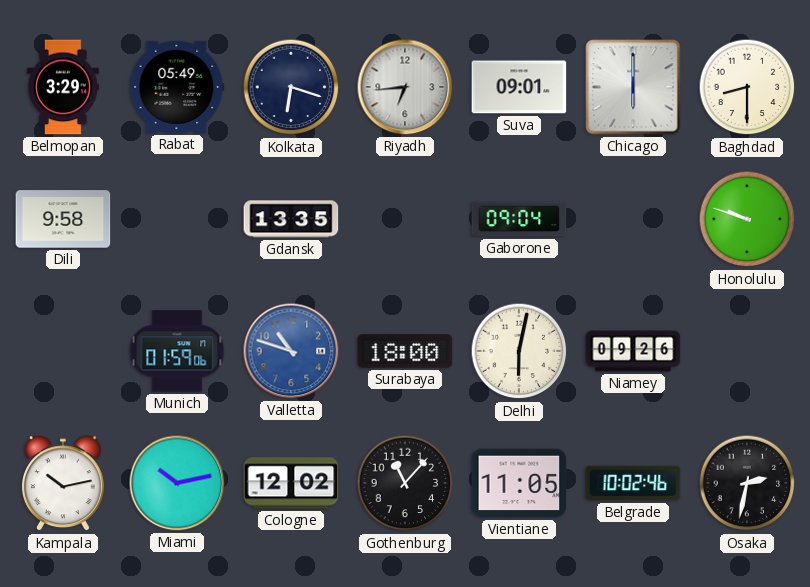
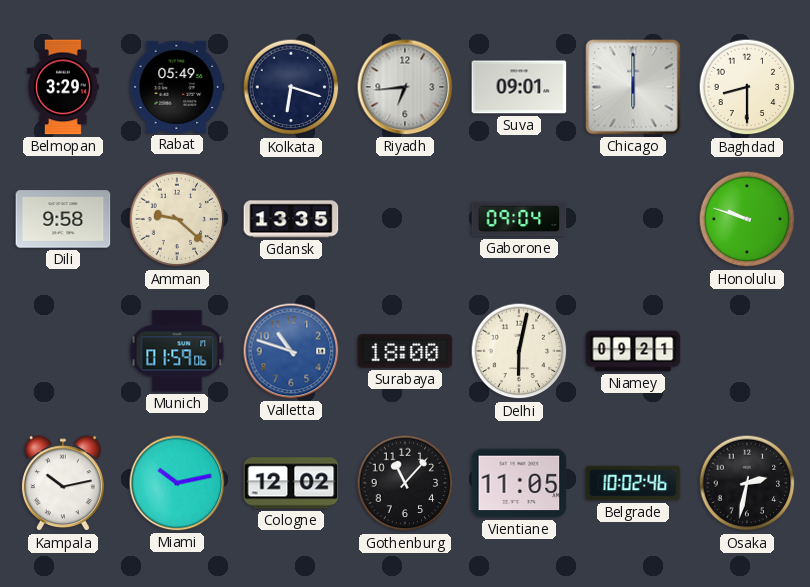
Amman: none -> 9:22 (177, 219)
Niamey: 09:26 -> 09:21 (633, 351)
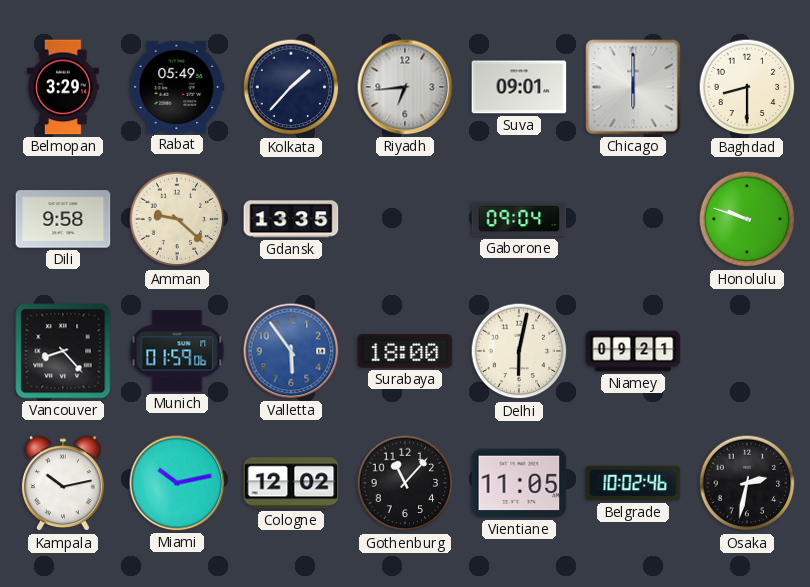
Kolkata: 6:18 -> 1:37 (291, 87)
Vancouver: none -> 8:23 (63, 351)
Valletta: 10:48 -> 5:54 (291, 351)
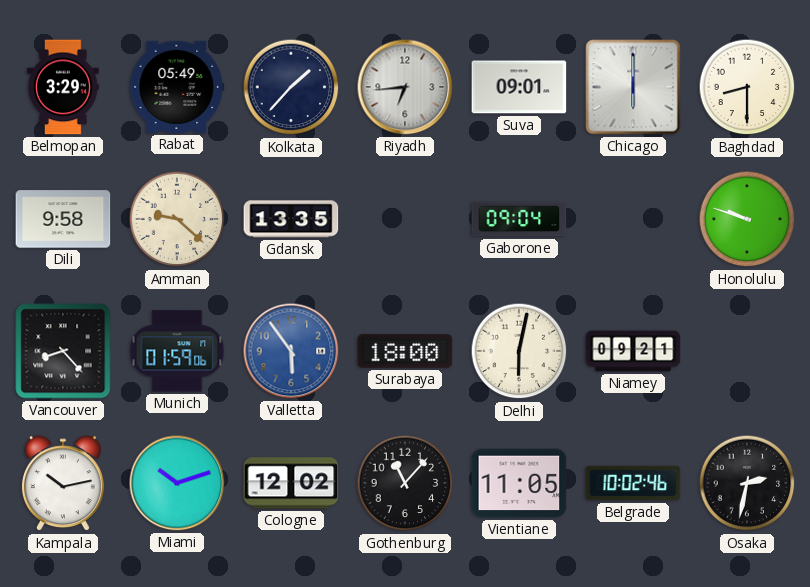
Miami: 10:13 -> 10:12 (177, 483)
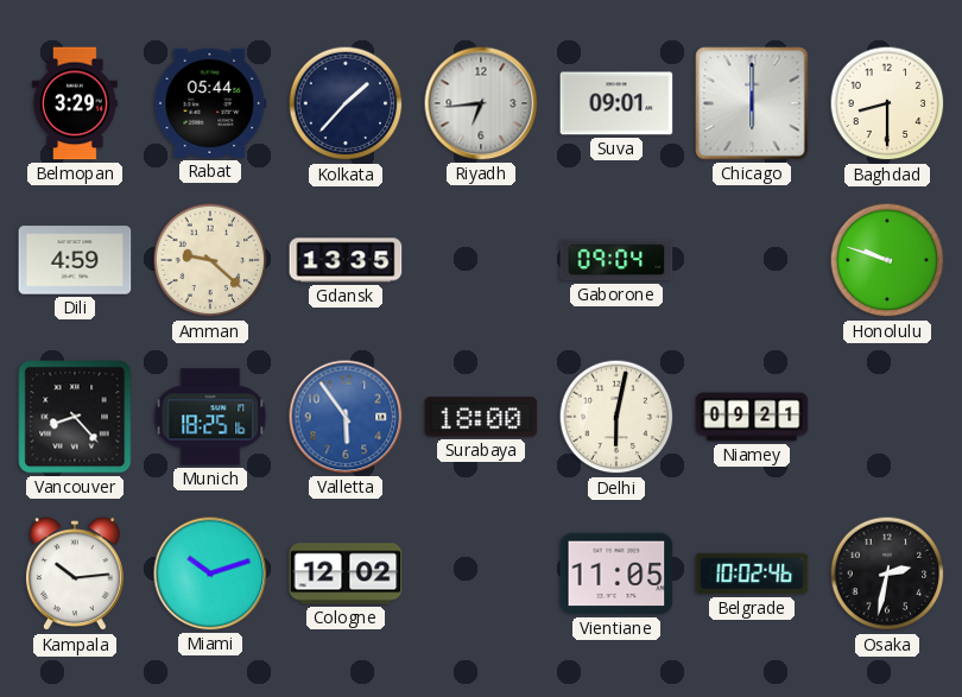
Rabat: 05:49 -> 05:44 (210, 103)
Dili: 9:58 -> 4:59 (75, 260)
Munich: 01:59 -> 18:25 (210, 417)
Kampala: 10:13 -> 10:14 (75, 575)
Gothenburg: 11:07 -> none (405, 483)
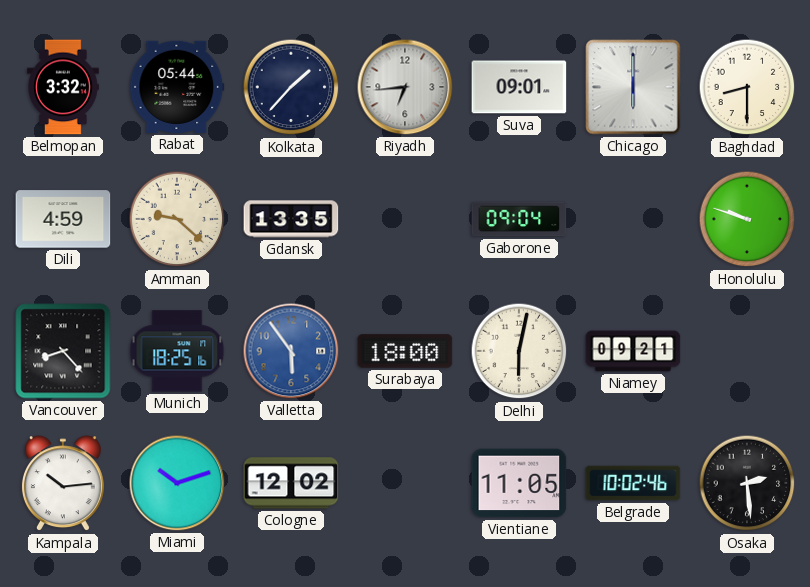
Belmopan: 3:29 -> 3:32 (63, 87)
Osaka: 2:32 -> 2:29 (747, 483)
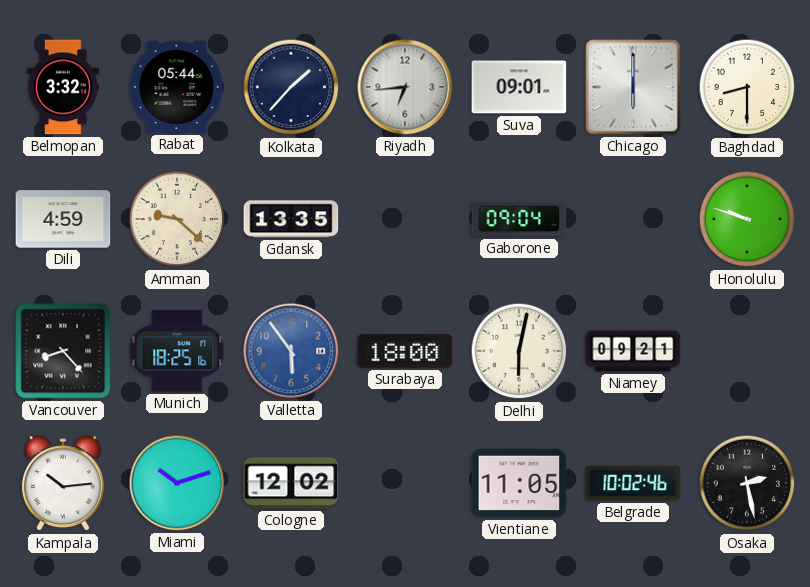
Osaka: 2:29 -> 2:28 (747, 483)
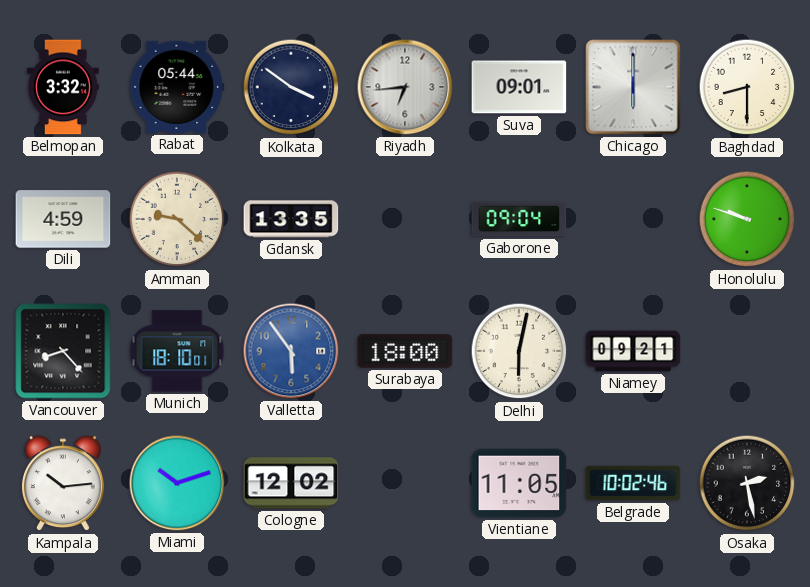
Kolkata: 1:37 -> 3:51 (291, 87)
Munich: 18:25 -> 18:10 (177, 351)
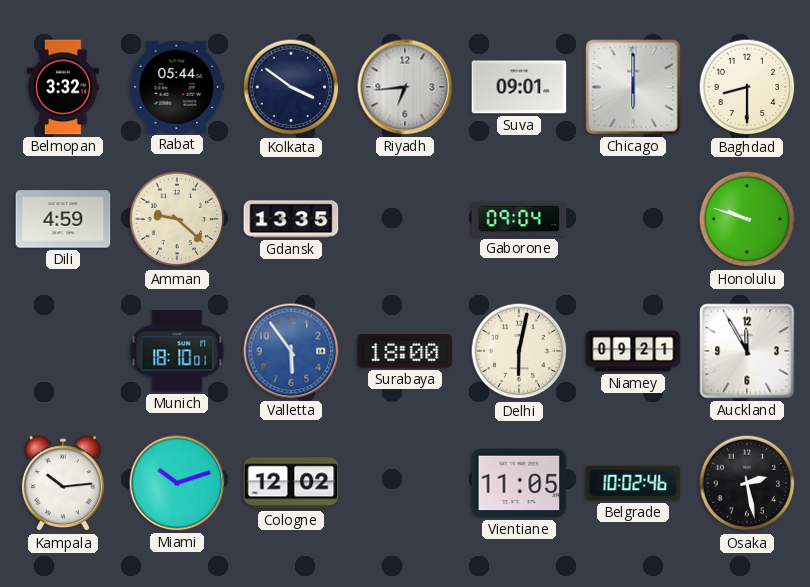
Vancouver: 8:23 -> none (63, 351)
Auckland: none -> 11:55 (747, 351)
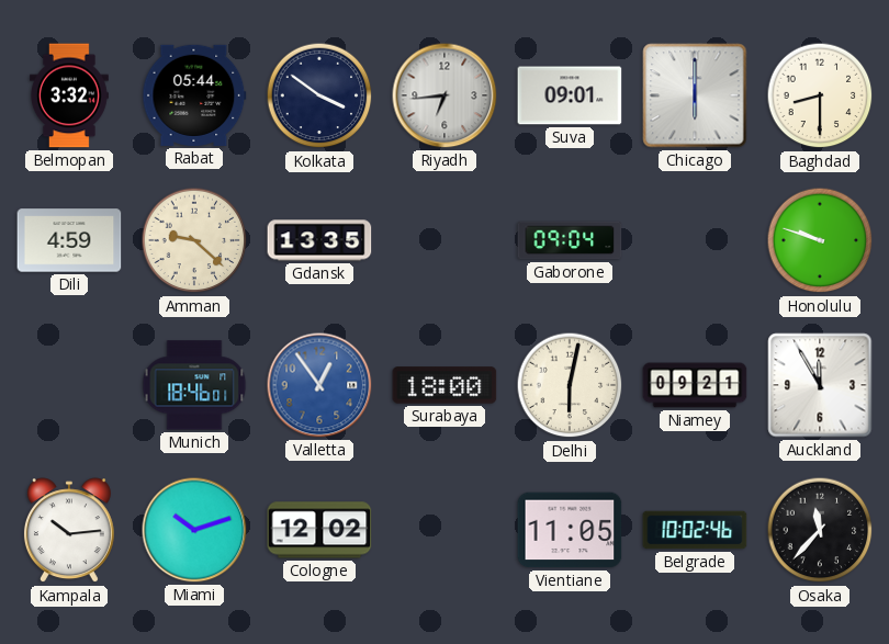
Munich: 18:10 -> 18:46 (194, 385)
Valletta: 5:54 -> 12:54 (319, 385)
Osaka: 2:28 -> 11:37 (820, 530)
